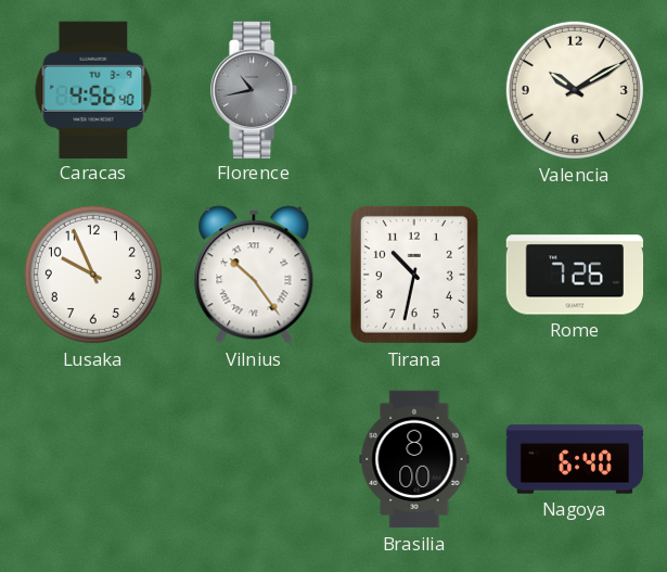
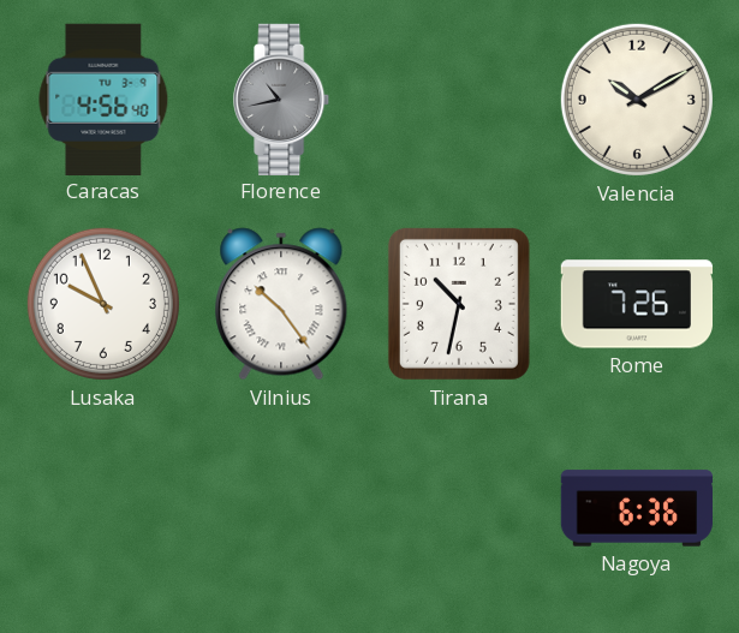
Brasilia: 8:00 -> none (414, 459)
Nagoya: 6:40 -> 6:36 (636, 508)
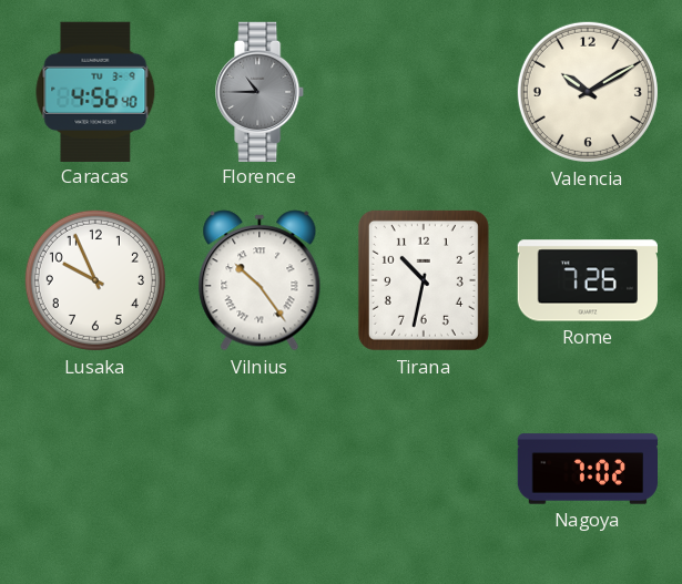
Florence: 10:43 -> 10:45 (261, 91)
Nagoya: 6:36 -> 7:02 (587, 469)
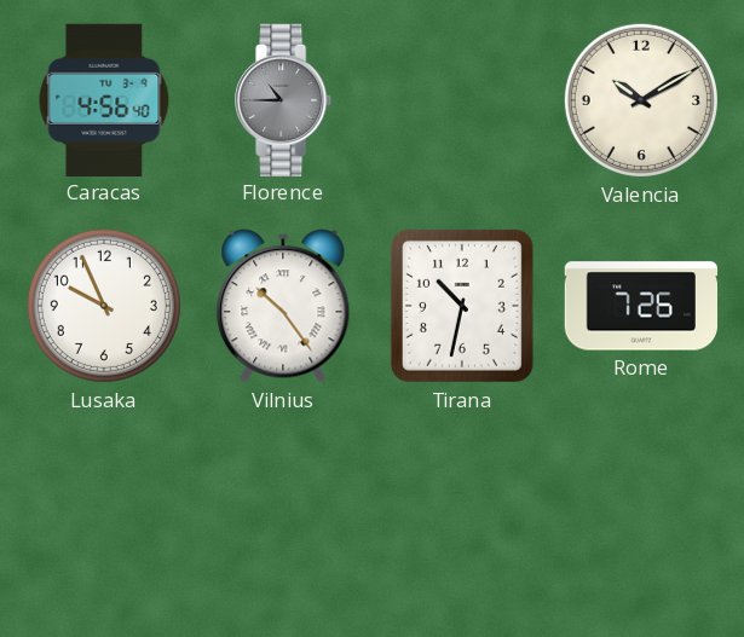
Nagoya: 7:02 -> none (587, 469)
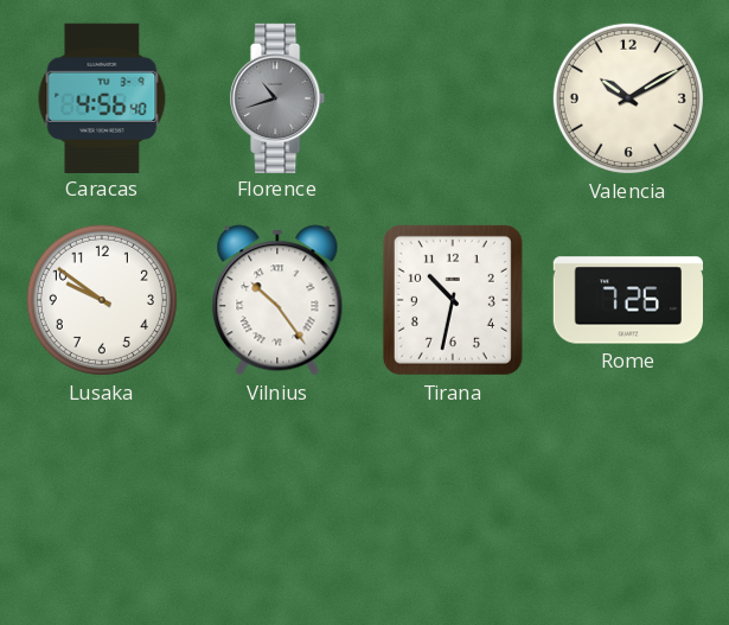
Florence: 10:45 -> 10:42 (279, 97)
Lusaka: 9:56 -> 9:51 (102, 300)
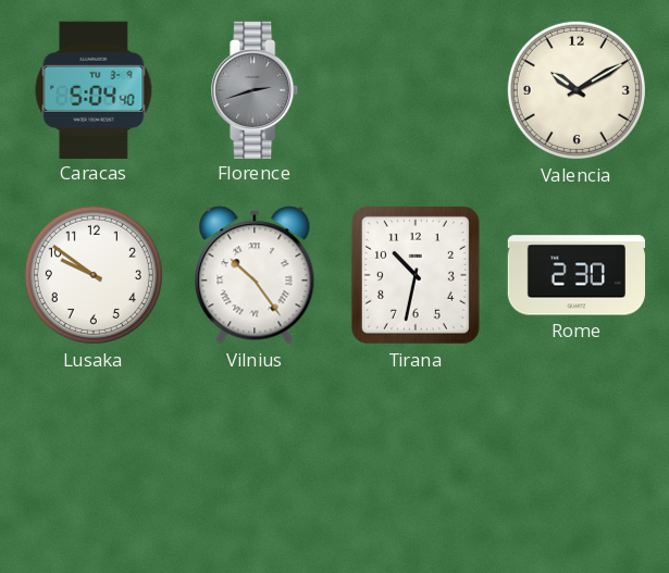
Caracas: 4:56 -> 5:04 (94, 89)
Florence: 10:42 -> 2:42 (256, 89)
Rome: 7:26 -> 2:30 (575, 275)
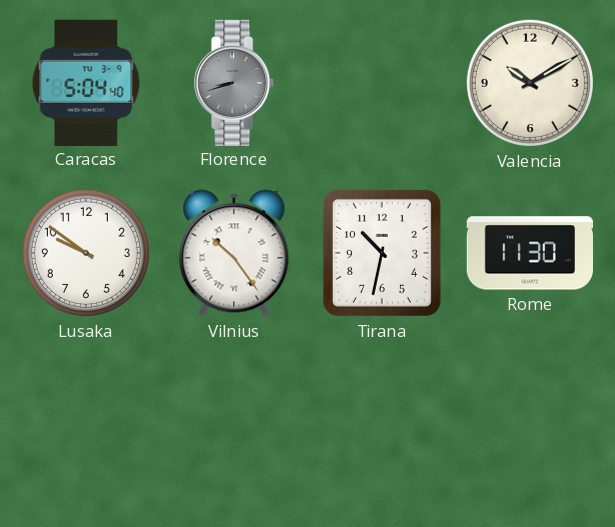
Florence: 2:42 -> 8:42 (235, 82)
Rome: 2:30 -> 11:30 (529, 253)
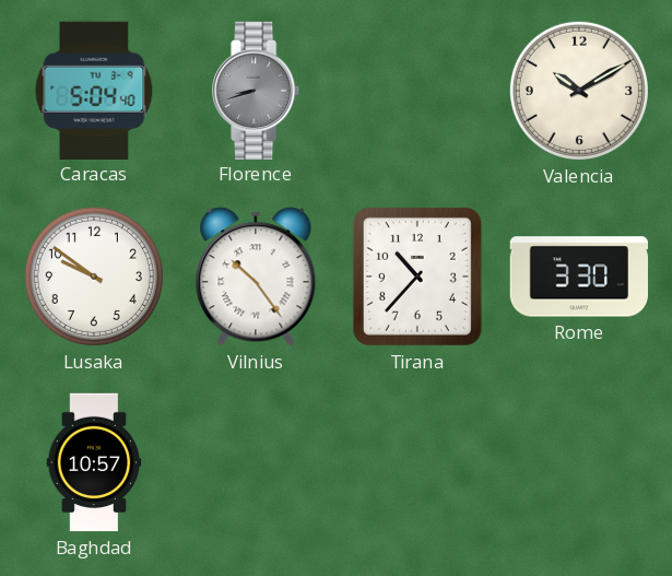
Tirana: 10:32 -> 10:37 (417, 277)
Rome: 11:30 -> 3:30 (578, 277)
Baghdad: none -> 10:57 (94, 462)
